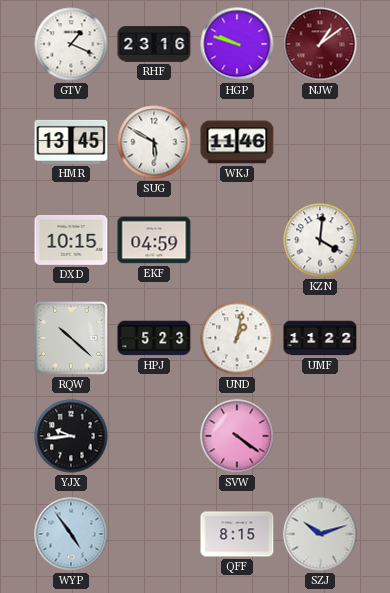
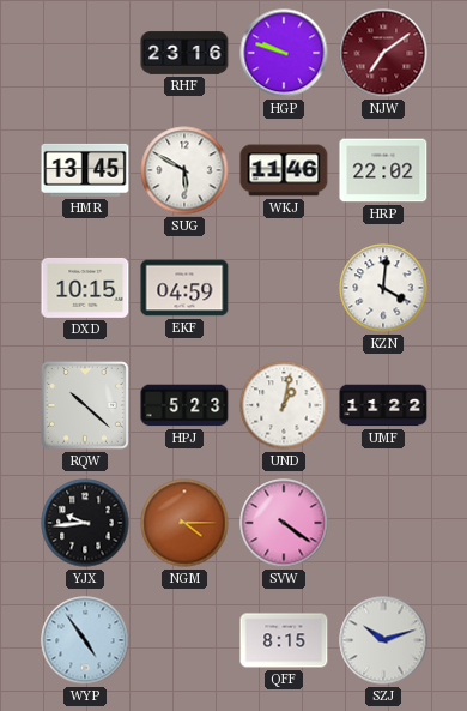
GTV: 1:19 -> none (71, 44)
NJW: 1:09 -> 7:09 (383, 53)
HRP: none -> 22:02 (383, 170)
NGM: none -> 4:15 (184, 523)
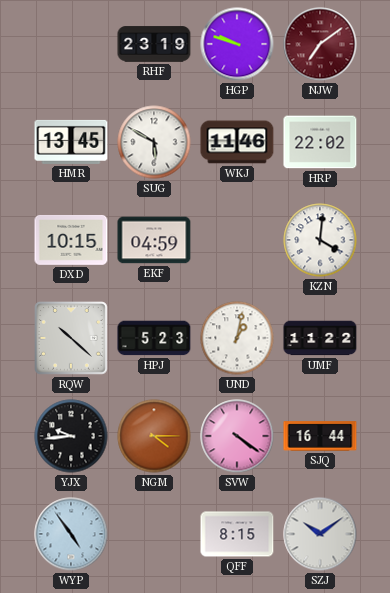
RHF: 23:16 -> 23:19 (154, 44)
SJQ: none -> 16:44 (320, 436)
SZJ: 10:12 -> 10:09 (320, 534)
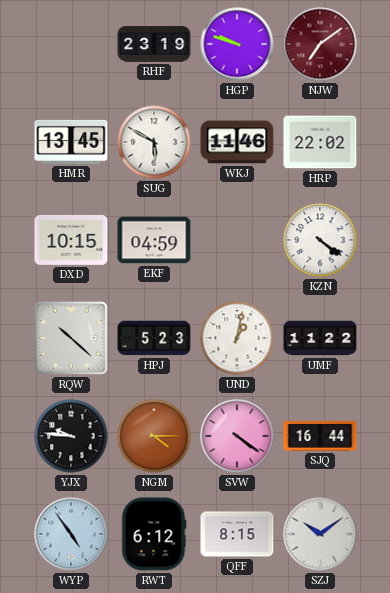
KZN: 4:01 -> 4:21 (320, 240)
YJX: 9:44 -> 9:46 (71, 436)
RWT: none -> 6:12 (154, 534)
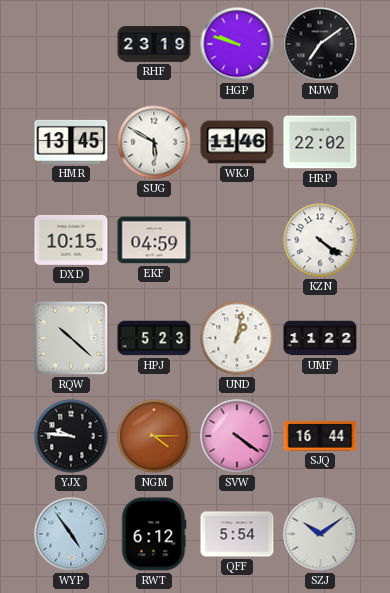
NJW dial: burgundy -> black (320, 44)
QFF: 8:15 -> 5:54 (237, 534)
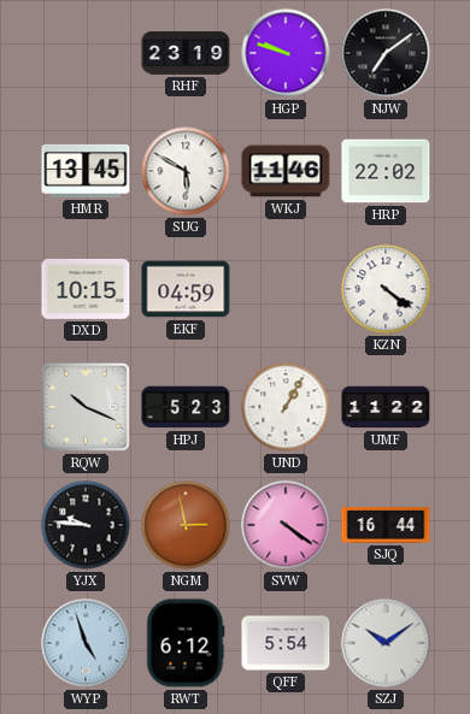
RQW: 10:22 -> 10:19 (87, 408)
UND: 1:02 -> 1:05 (286, 407)
NGM: 4:15 -> 2:58 (186, 525)
WYP: 4:54 -> 4:57 (86, 643)
